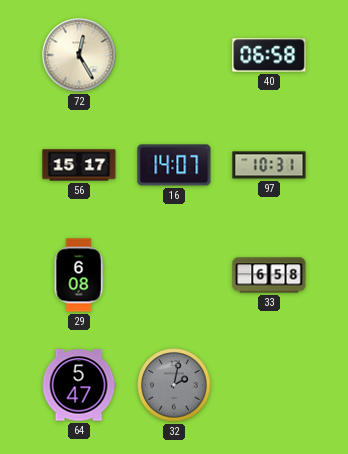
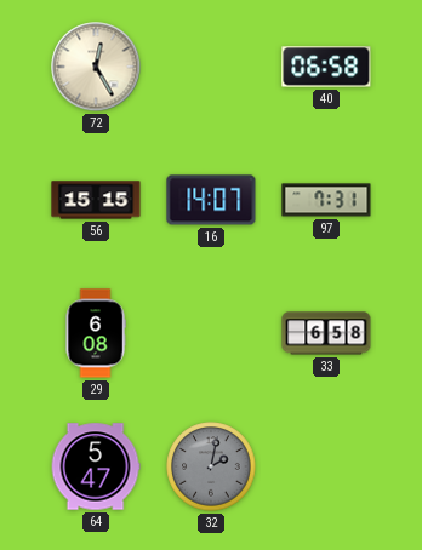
56: 15:17 -> 15:15 (96, 200)
97: 10:31 -> 7:31 (326, 200)
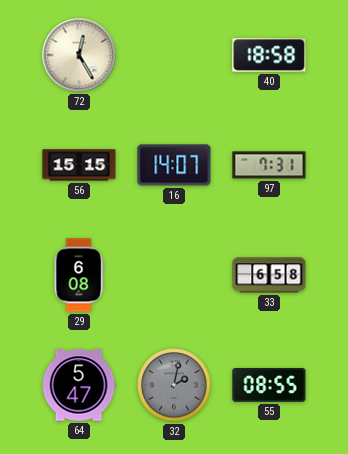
40: 06:58 -> 18:58 (269, 55)
55: none -> 08:55 (269, 386)
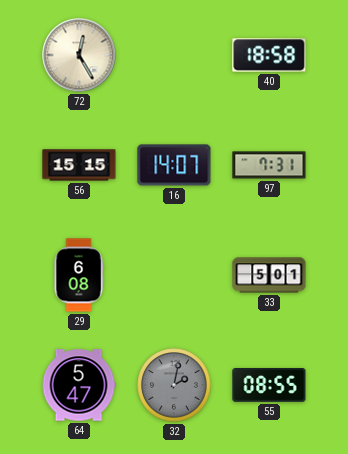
33: 6:58 -> 5:01 (269, 275)
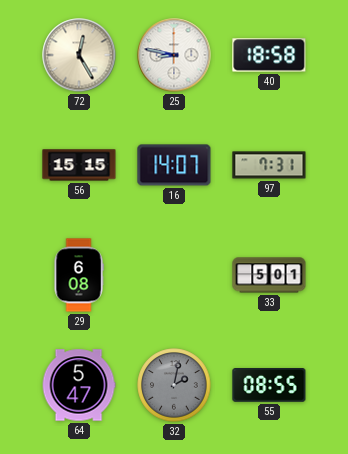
25: none -> 8:47 (174, 55)
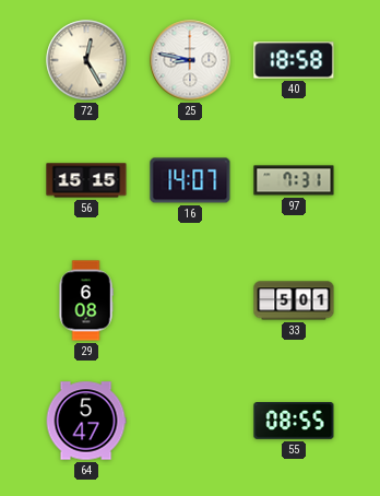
32: 2:02 -> none (174, 385)
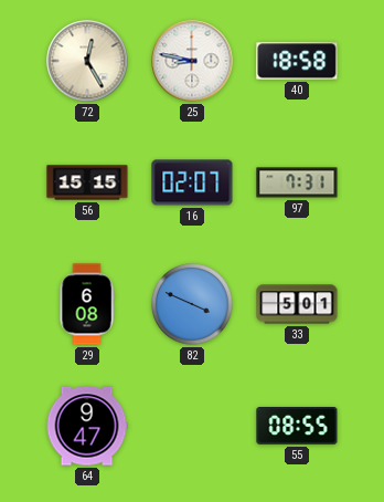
16: 14:07 -> 02:07 (192, 182)
82: none -> 3:49 (192, 304)
64: 5:47 -> 9:47 (87, 426)
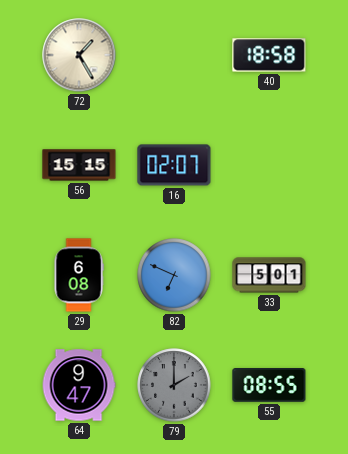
72: 12:25 -> 1:25 (79, 55)
25: 8:47 -> none (192, 61)
97: 7:31 -> none (297, 182)
82: 3:49 -> 6:49 (174, 275)
79: none -> 2:00 (174, 385)
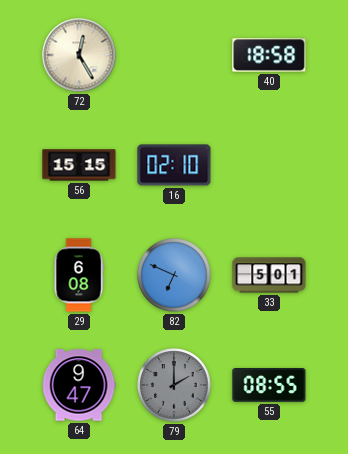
72: 1:25 -> 12:25 (79, 55)
16: 02:07 -> 02:10 (174, 165)
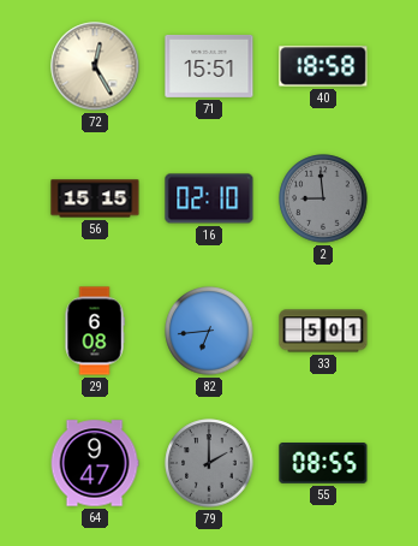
71: none -> 15:51 (209, 66)
2: none -> 8:59 (323, 198)
82: 6:49 -> 6:44 (209, 331)
